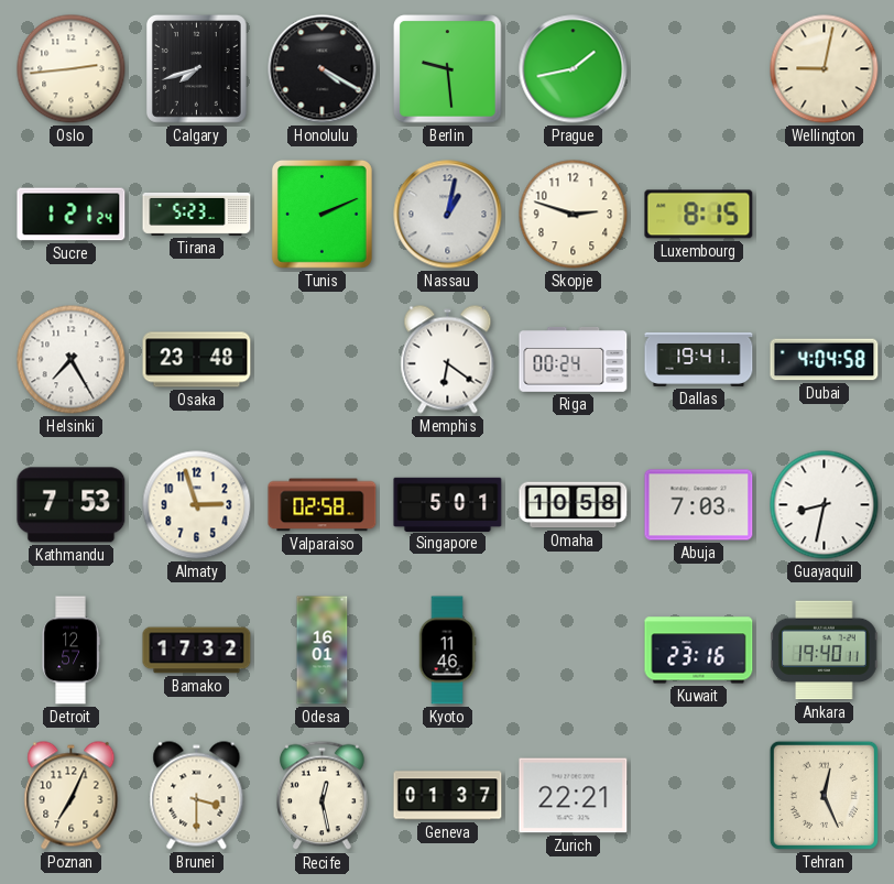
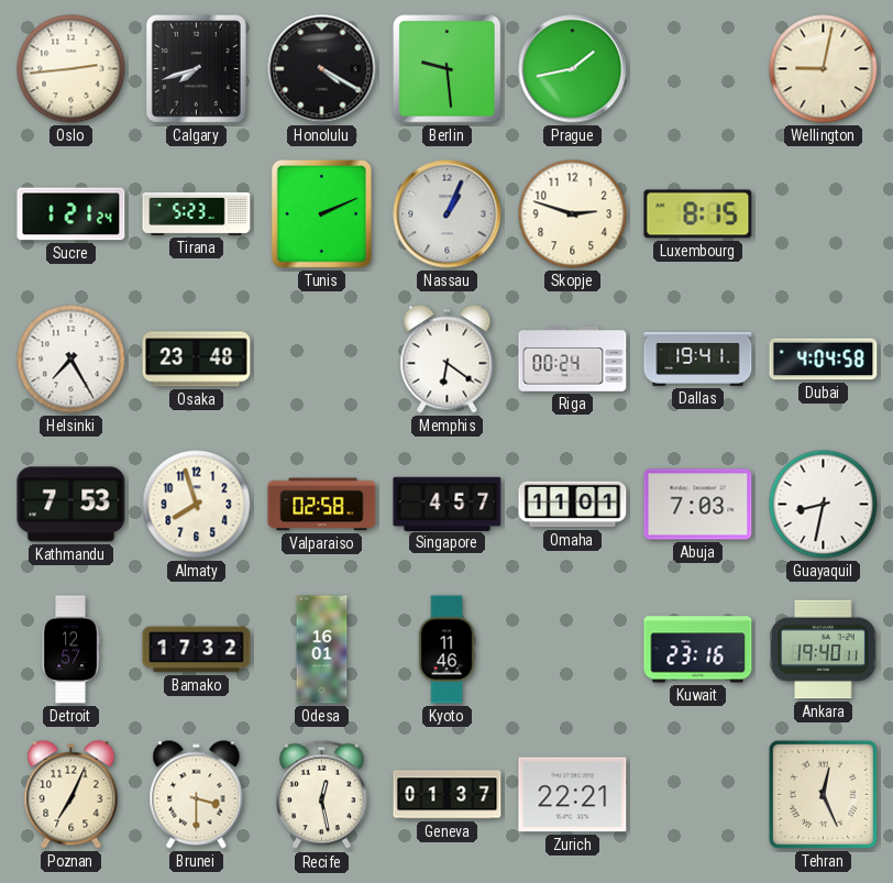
Nassau: 1:02 -> 1:04 (448, 214)
Almaty: 2:57 -> 7:57 (197, 505)
Singapore: 5:01 -> 4:57 (448, 504)
Omaha: 10:58 -> 11:01 (573, 505)
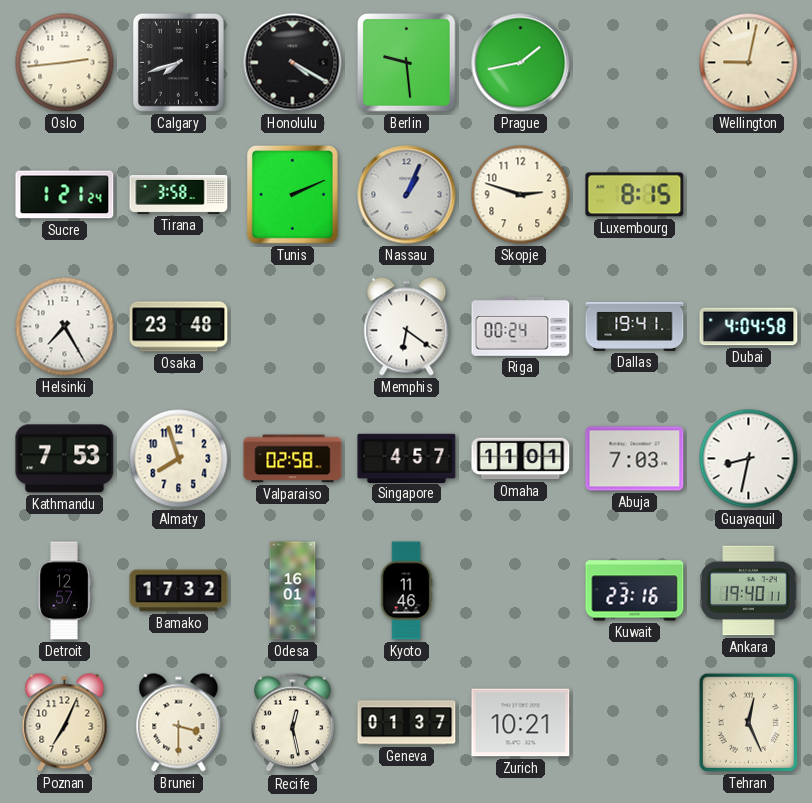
Tirana: 5:23 -> 3:58 (179, 194)
Zurich: 22:21 -> 10:21 (521, 723)
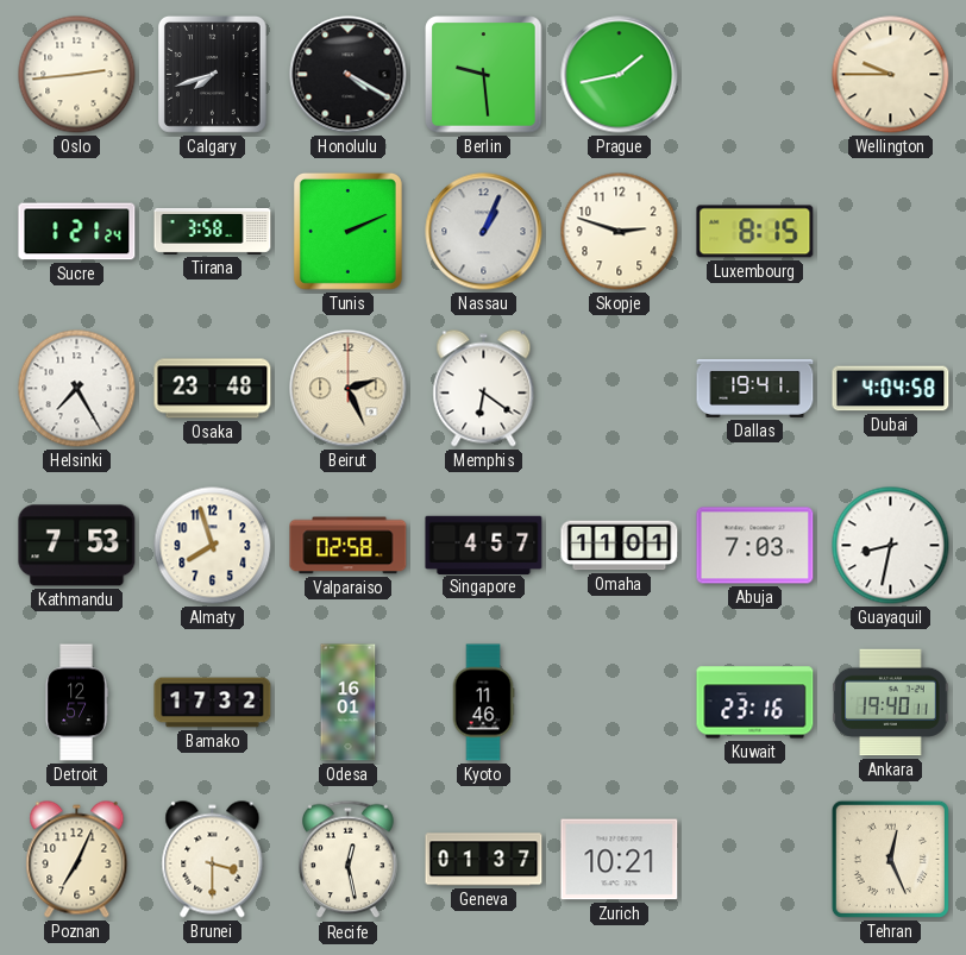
Wellington: 9:02 -> 9:45 (891, 75)
Beirut: none -> 2:26 (349, 389)
Riga: 00:24 -> none (521, 327)
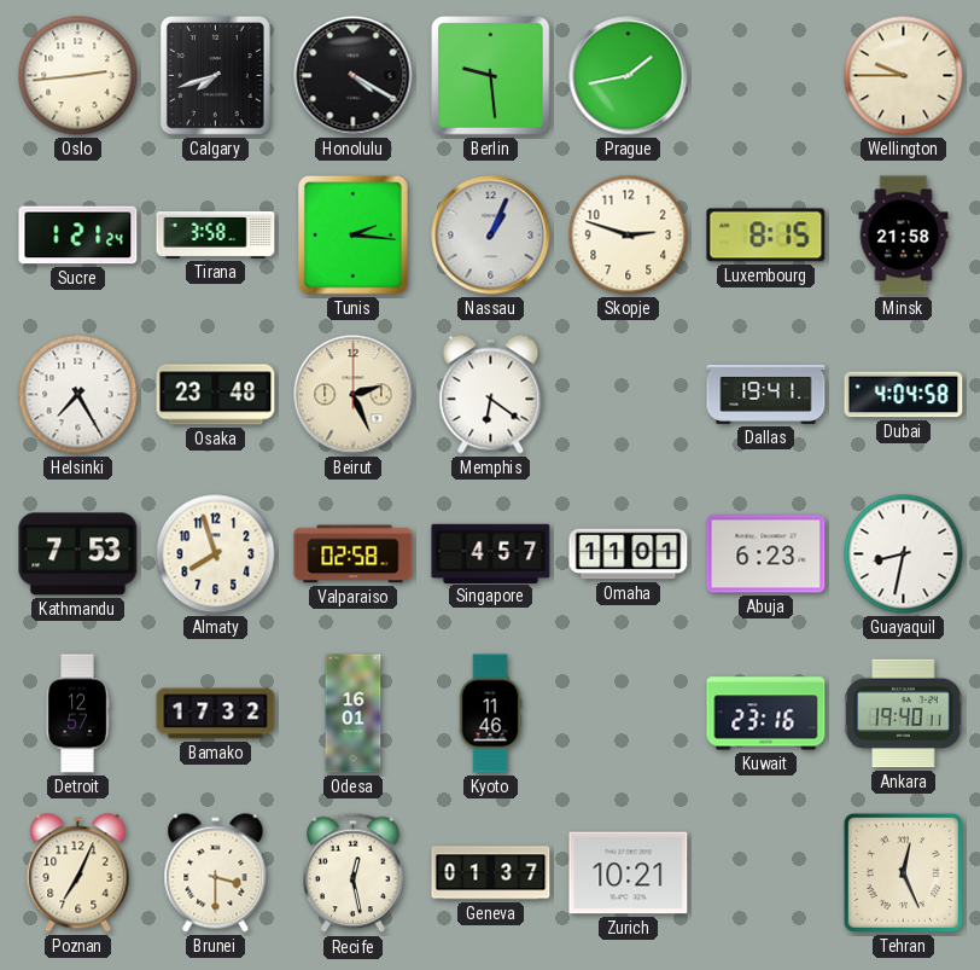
Tunis: 2:11 -> 2:16 (352, 234)
Minsk: none -> 21:58 (904, 236)
Abuja: 7:03 -> 6:23 (766, 554)
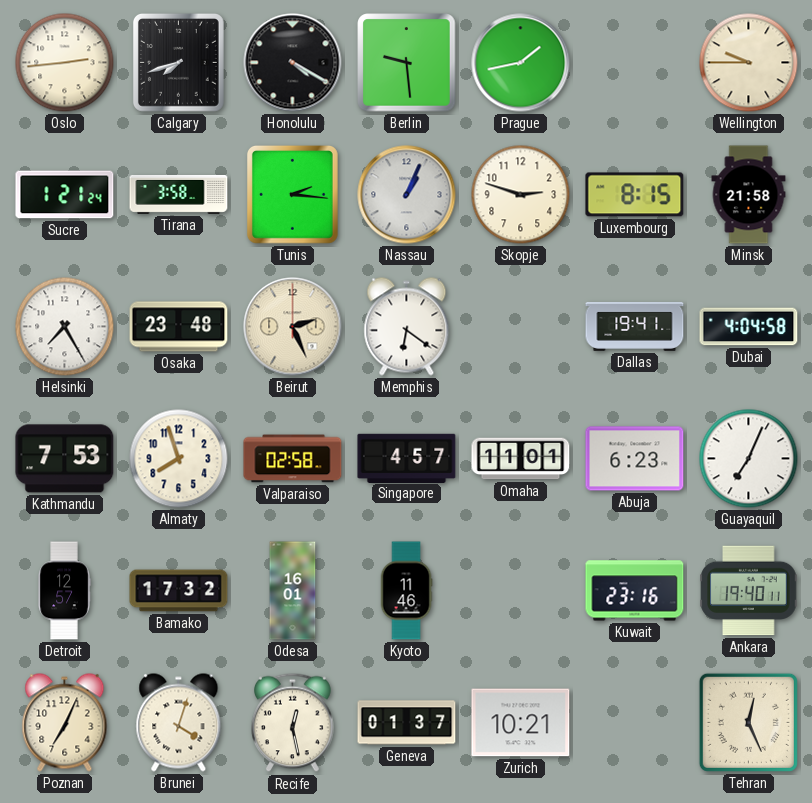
Guayaquil: 8:32 -> 7:04 (749, 459)
Brunei: 3:30 -> 4:03 (179, 723)
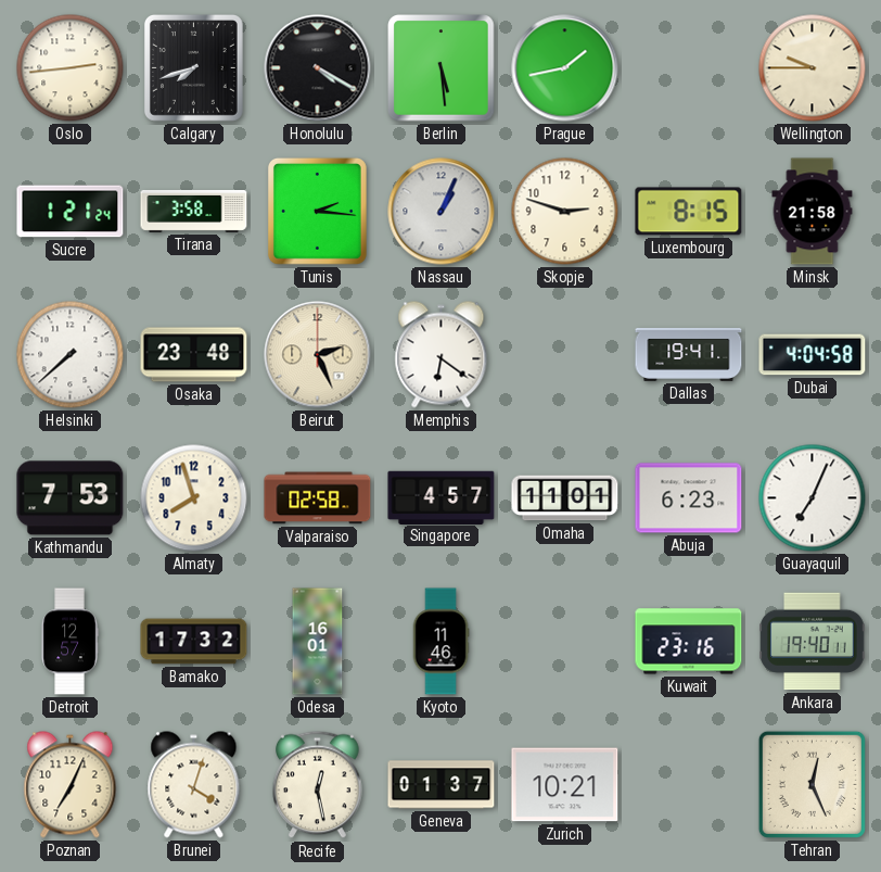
Berlin: 9:29 -> 5:29 (442, 68)
Helsinki: 7:25 -> 7:38 (71, 355)
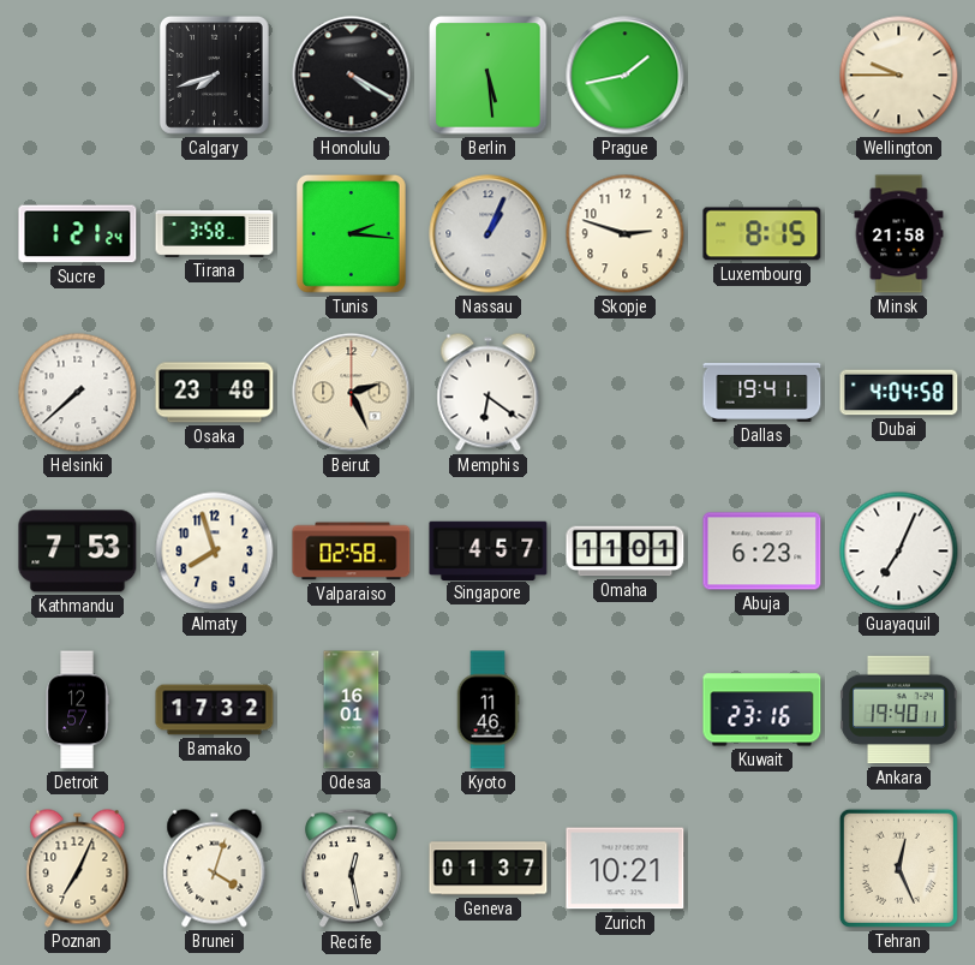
Oslo: 2:44 -> none (71, 68)
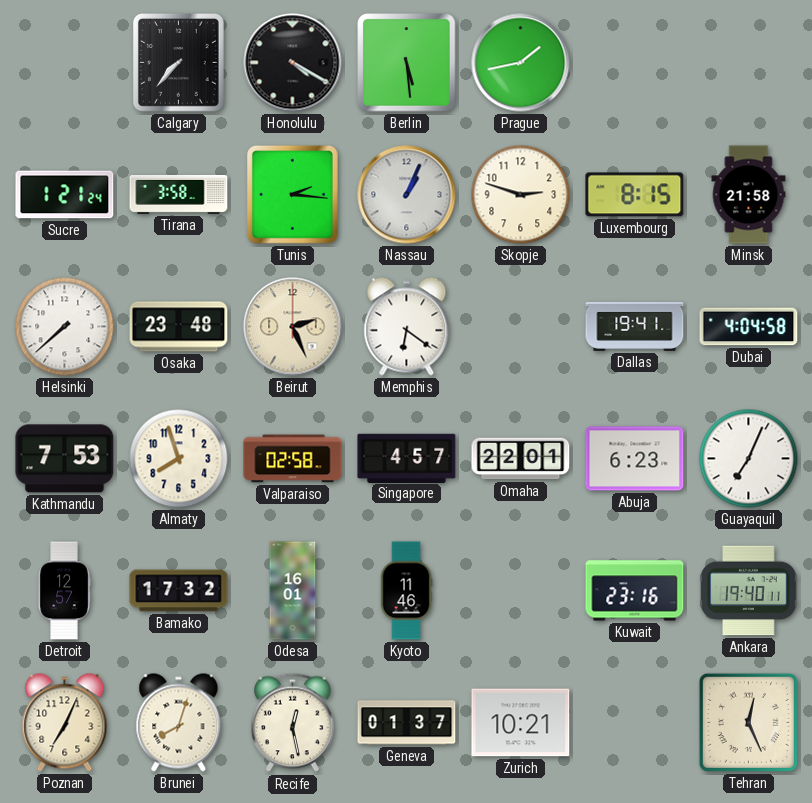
Calgary: 7:42 -> 7:37 (178, 62)
Wellington: 9:45 -> none (899, 76)
Omaha: 11:01 -> 22:01 (521, 459)
Brunei: 4:03 -> 8:03 (179, 723)
